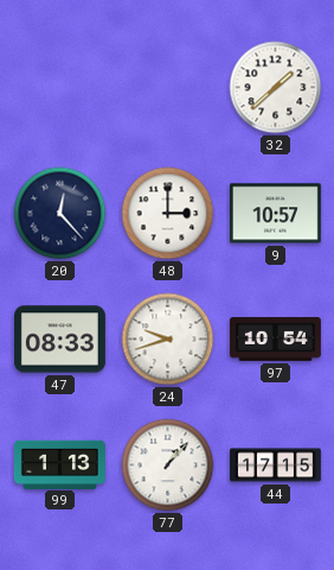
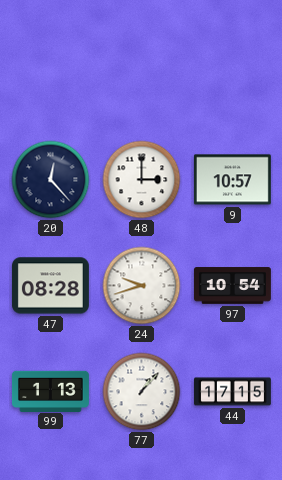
32: 1:38 -> none (276, 88)
47: 08:33 -> 08:28 (50, 286)
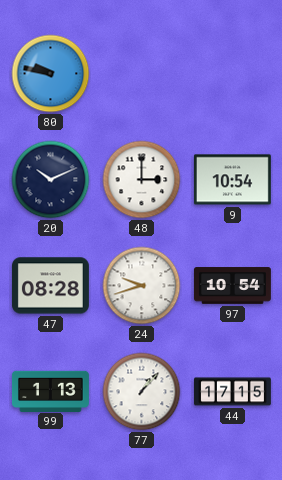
80: none -> 9:47 (51, 74)
20: 12:23 -> 10:11 (51, 180)
9: 10:57 -> 10:54 (232, 180)
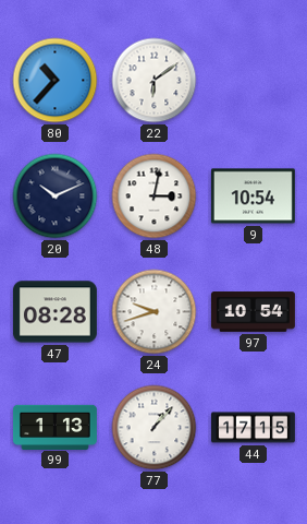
80: 9:47 -> 10:37 (56, 81)
22: none -> 6:09 (155, 81)
48: 3:00 -> 3:02 (155, 196)
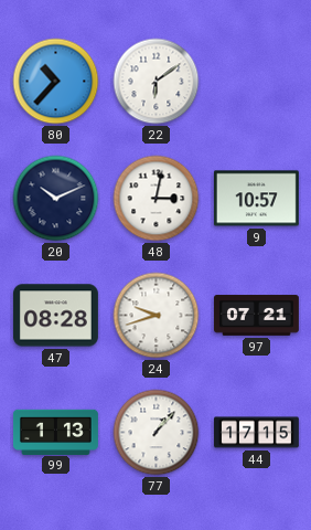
9: 10:54 -> 10:57 (256, 199)
97: 10:54 -> 07:21 (256, 316)
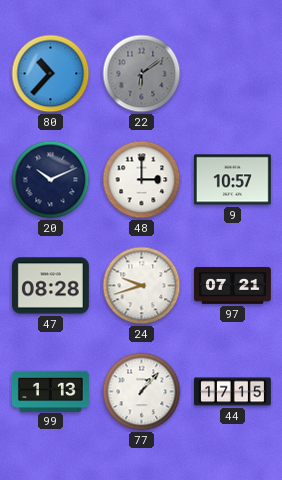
22 dial: white -> grey (142, 74)
48: 3:02 -> 3:00 (142, 180)
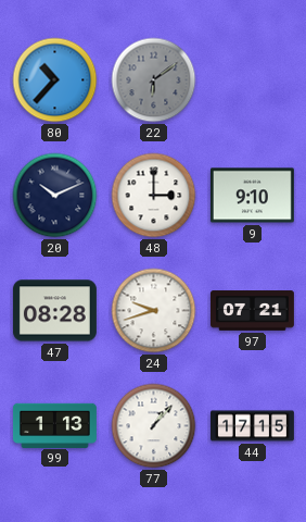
9: 10:57 -> 9:10 (252, 196)
